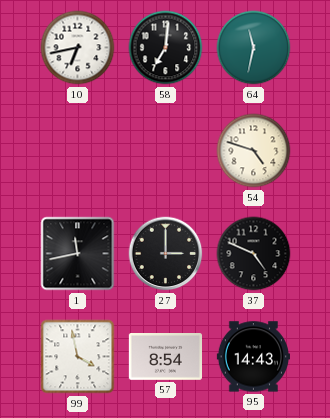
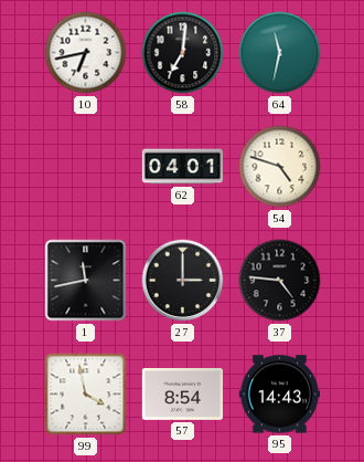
62: none -> 04:01 (183, 167)
37: 4:49 -> 4:46 (280, 281)
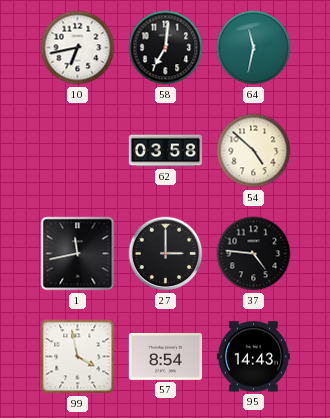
62: 04:01 -> 03:58 (166, 151)
54: 4:48 -> 4:52 (254, 151)
